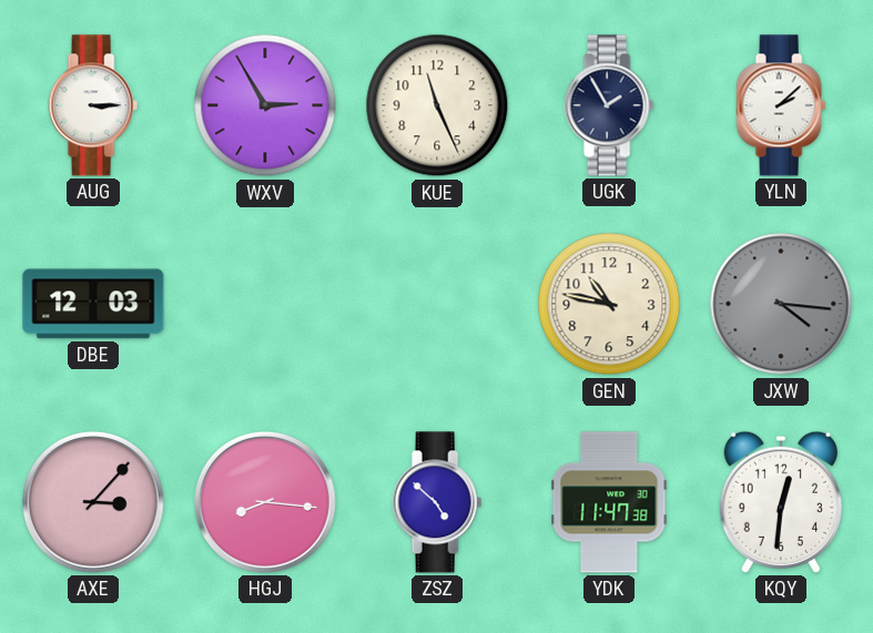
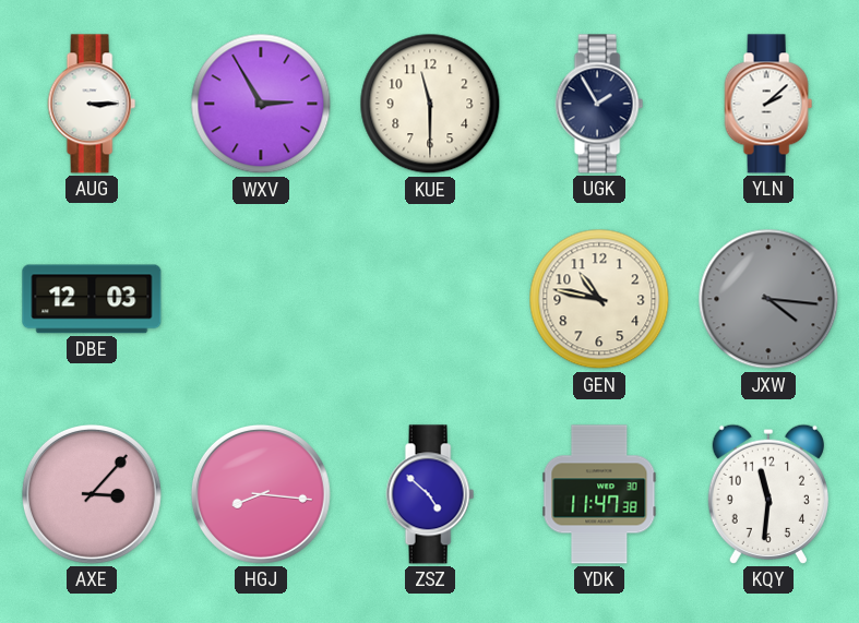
KUE: 11:26 -> 11:30 (430, 104)
KQY: 12:31 -> 11:31 (768, 494)
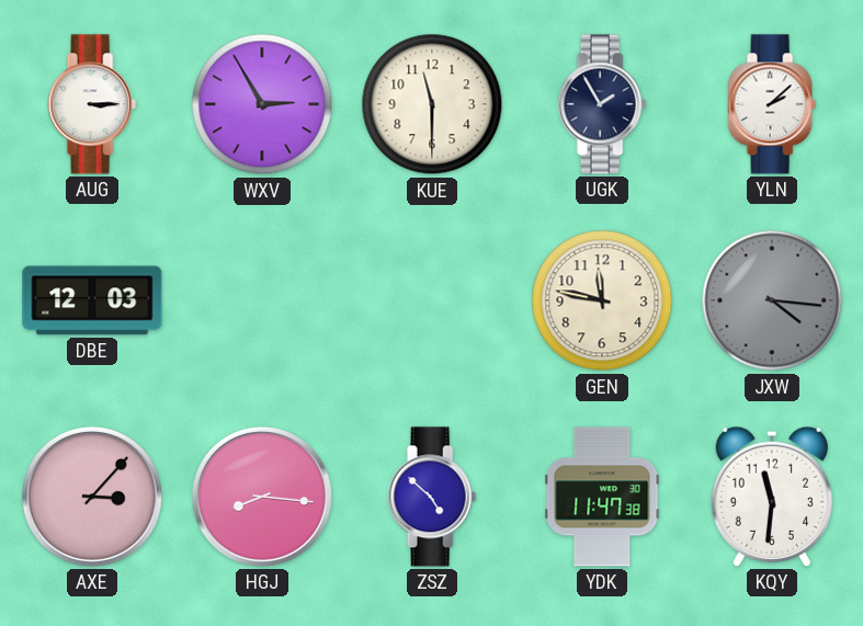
GEN: 10:47 -> 11:47 (602, 300)
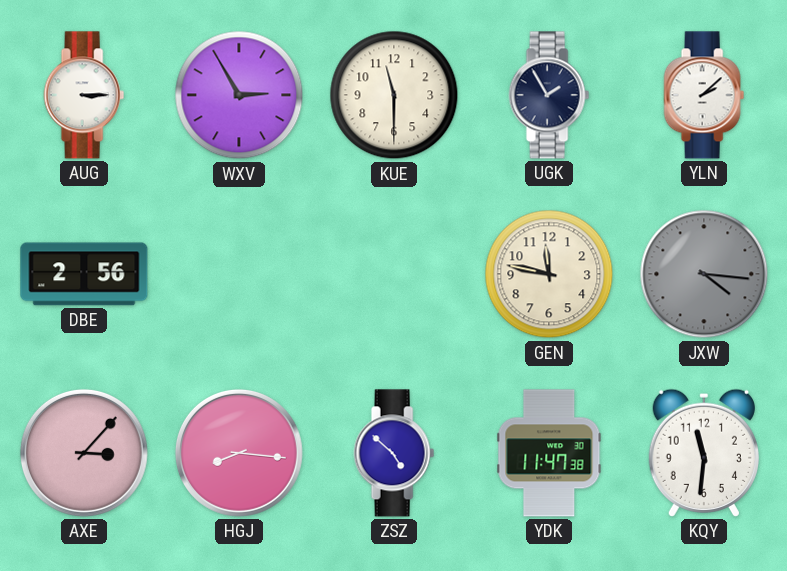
DBE: 12:03 -> 2:56 (84, 274)
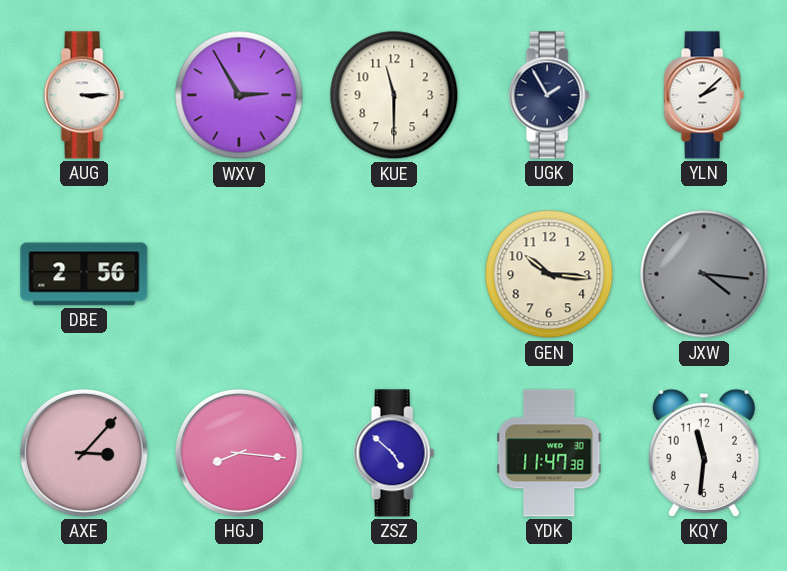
GEN: 11:47 -> 10:16 (549, 274)
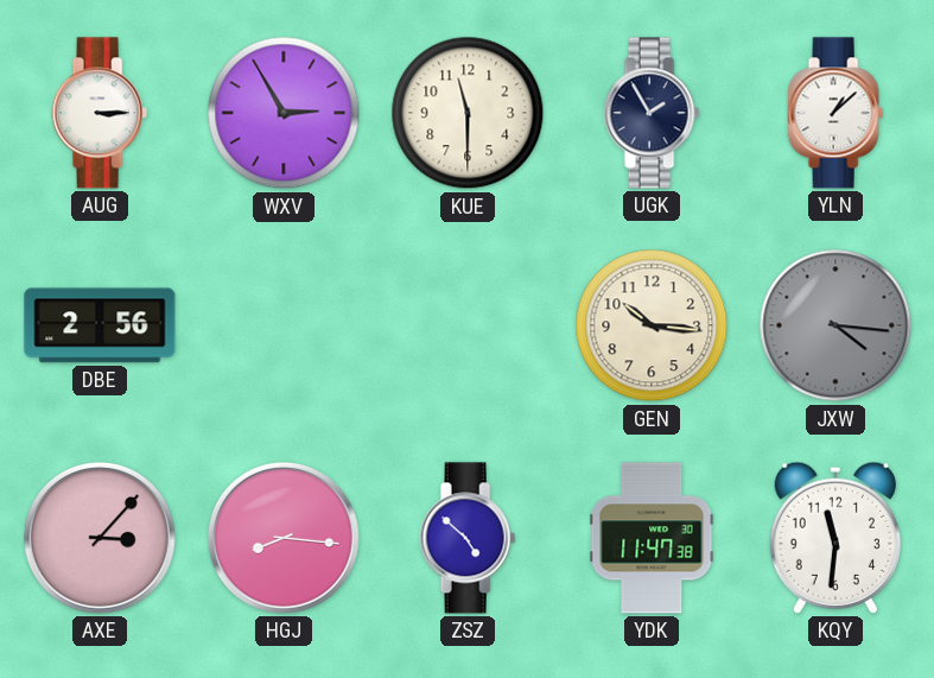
YLN: 2:08 -> 1:08 (835, 113)
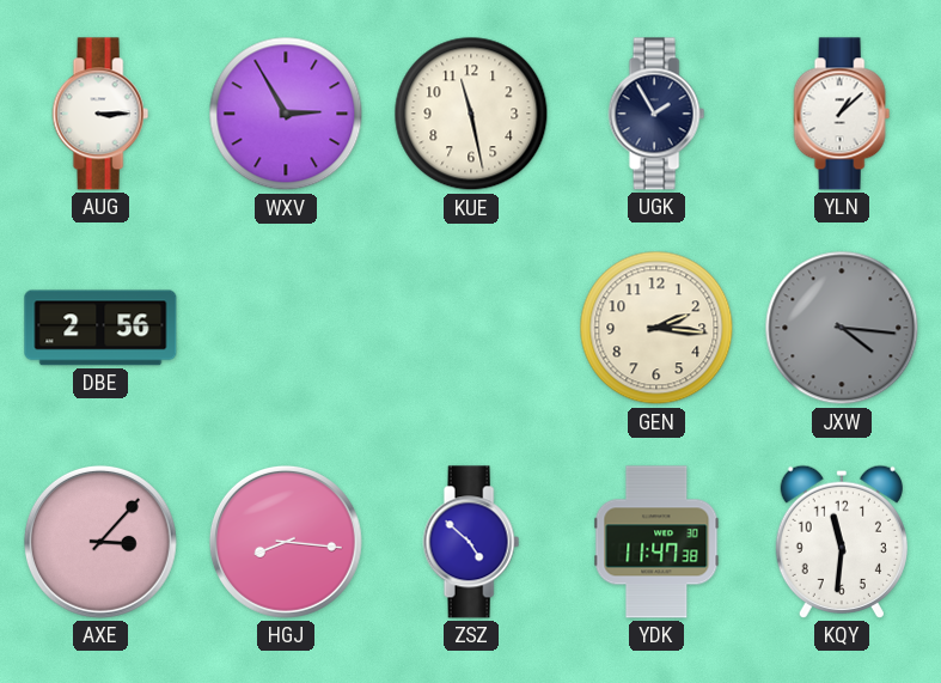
KUE: 11:30 -> 11:28 (471, 114)
GEN: 10:16 -> 2:16 (656, 328)
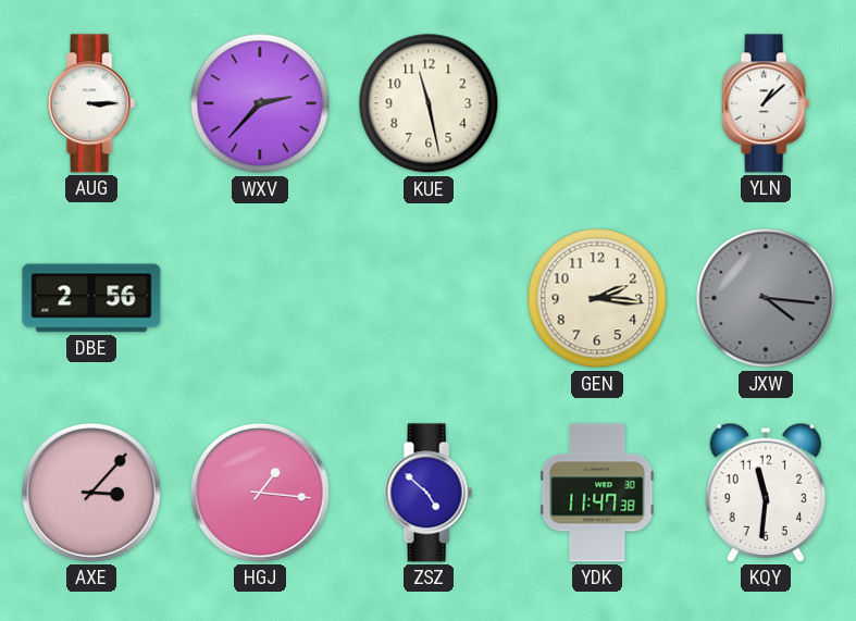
WXV: 2:55 -> 2:37 (260, 103)
UGK: 1:55 -> none (656, 114)
HGJ: 8:16 -> 1:16 (260, 493)
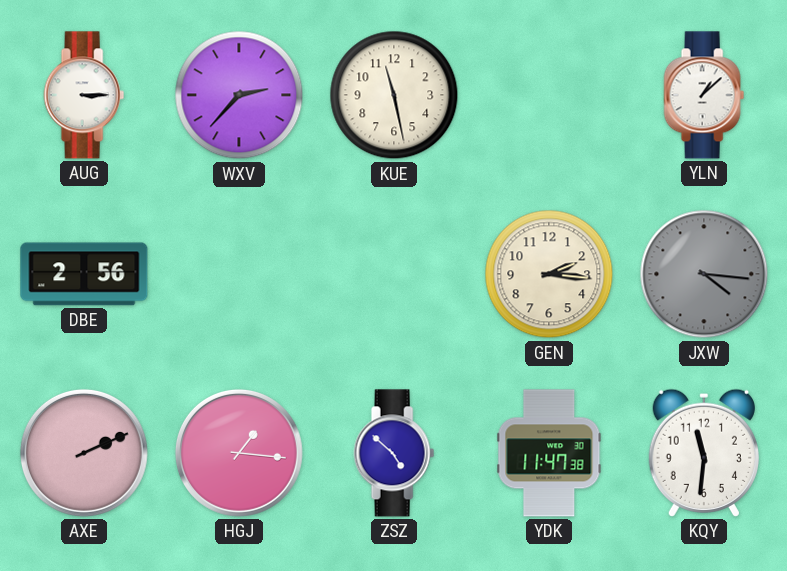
AXE: 3:07 -> 2:11 (84, 453)
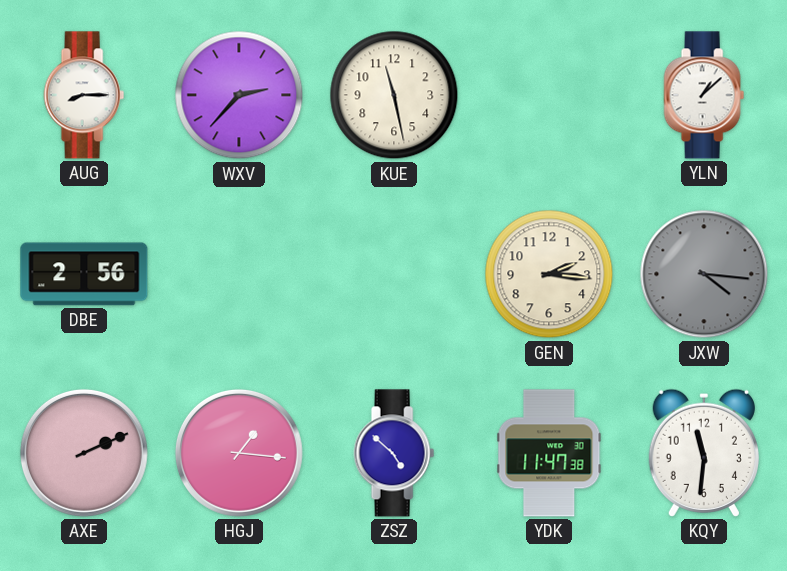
AUG: 3:15 -> 8:15 (84, 95)
